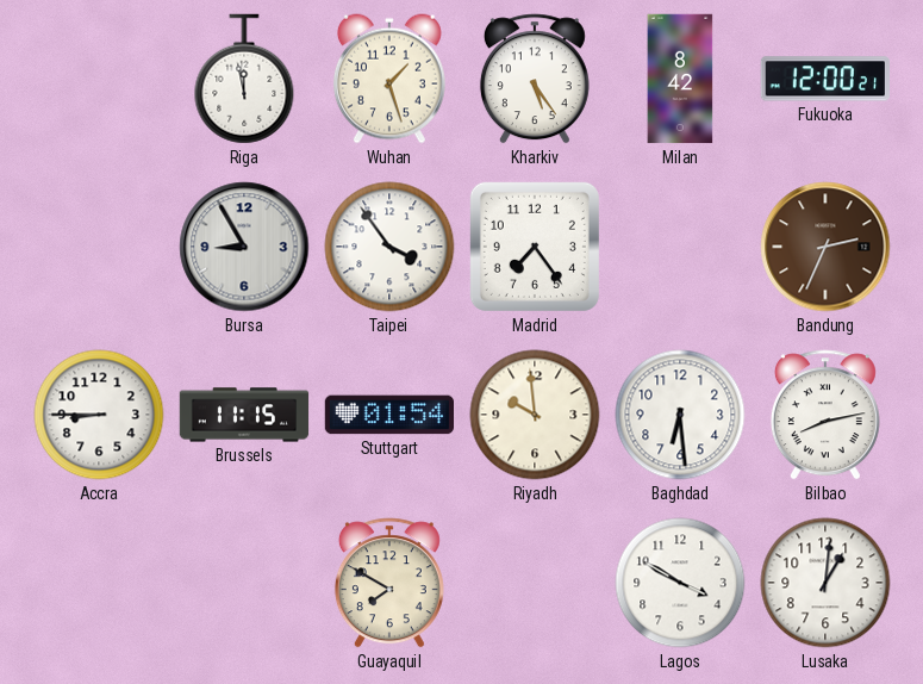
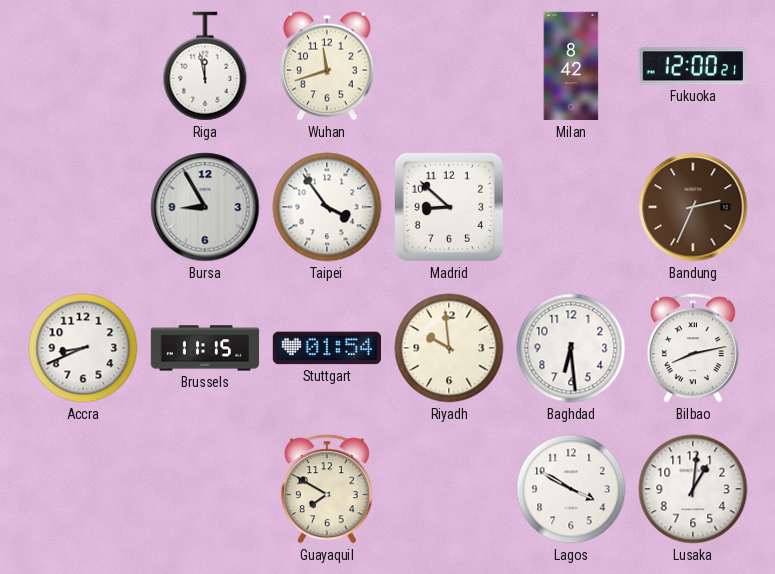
Wuhan: 1:27 -> 11:42 (327, 66)
Kharkiv: 5:24 -> none (535, 79)
Madrid: 7:24 -> 8:52 (449, 207)
Accra: 8:45 -> 8:41 (83, 348)
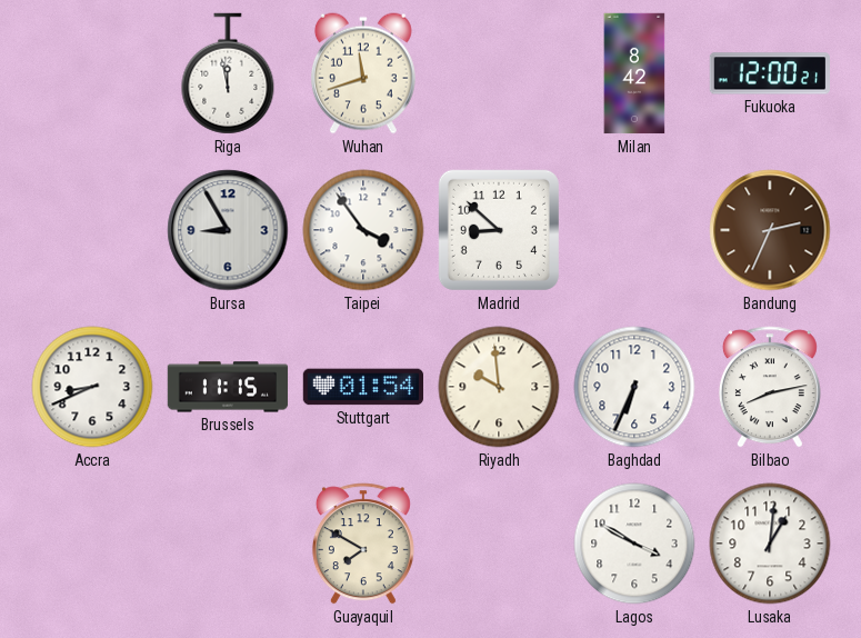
Baghdad: 6:29 -> 6:34 (634, 387)
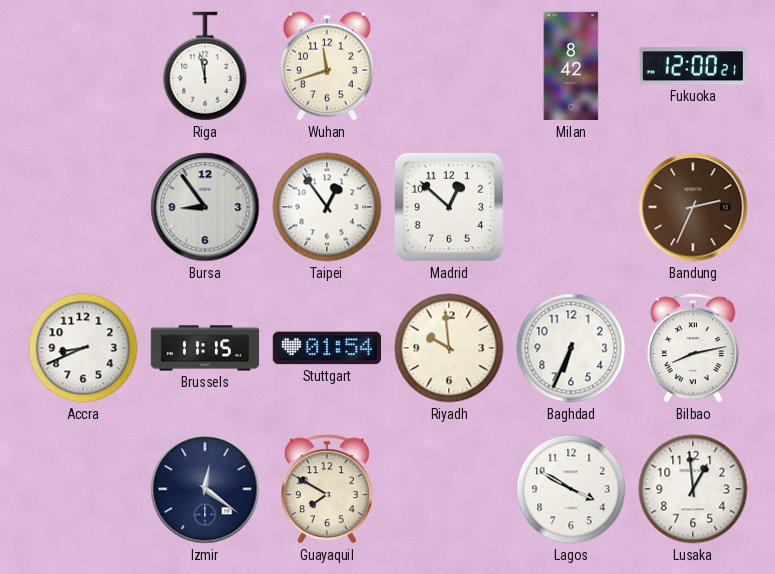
Bursa: 8:55 -> 8:54 (205, 207)
Taipei: 3:54 -> 12:54 (327, 207)
Madrid: 8:52 -> 12:52 (449, 207)
Izmir: none -> 12:21 (205, 489)
Lusaka: 1:01 -> 12:59 (693, 489)
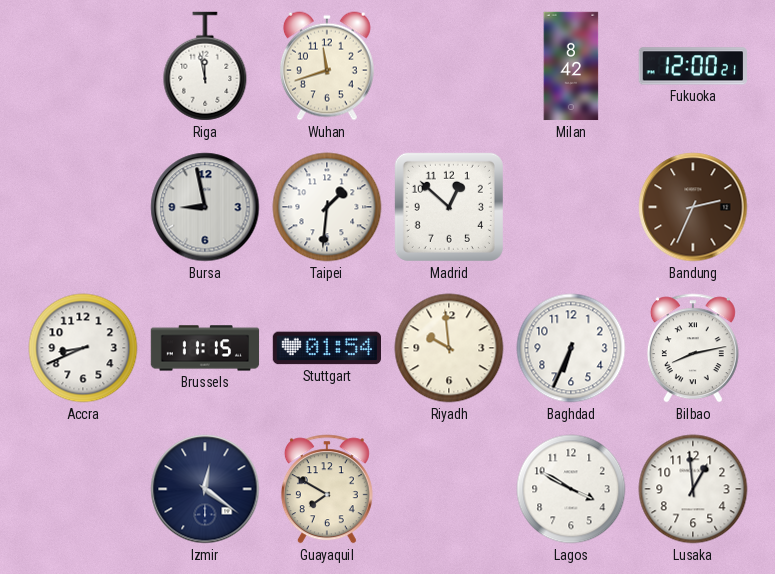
Bursa: 8:54 -> 8:58 (205, 207)
Taipei: 12:54 -> 1:31 (327, 207)
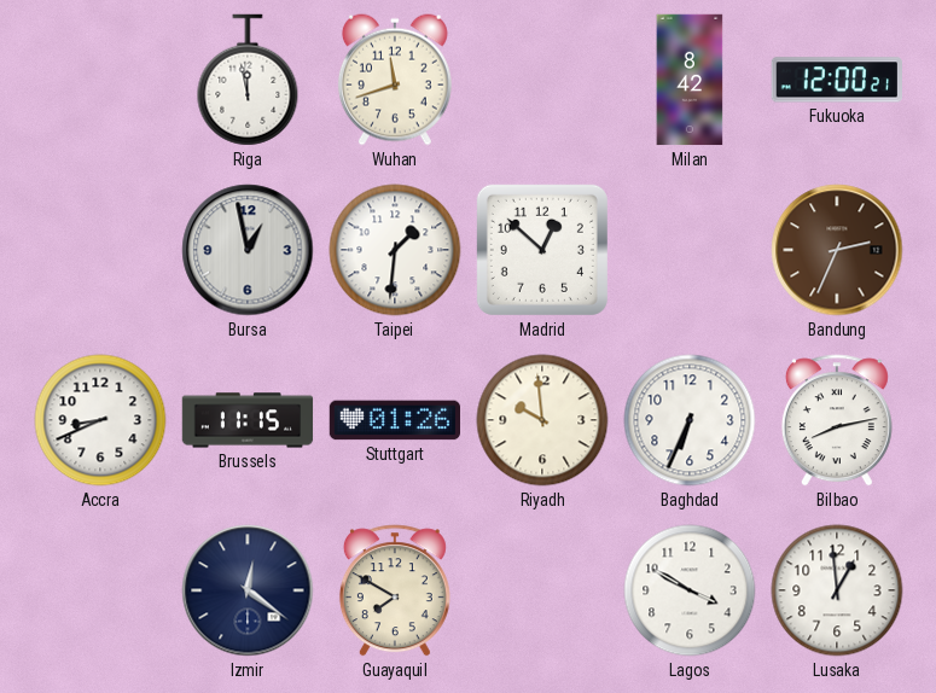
Bursa: 8:58 -> 12:58 (248, 250)
Stuttgart: 01:54 -> 01:26 (394, 420)
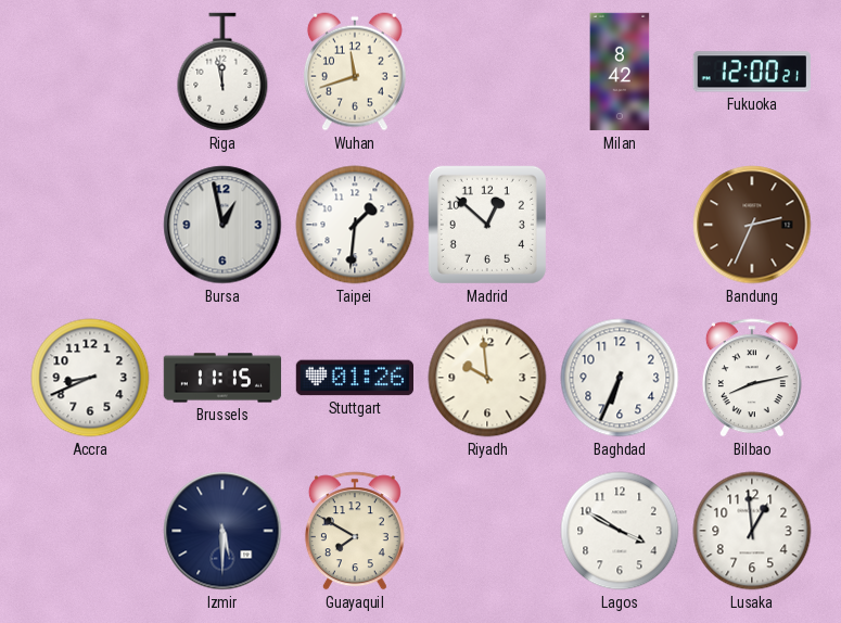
Izmir: 12:21 -> 5:30 (222, 531)
